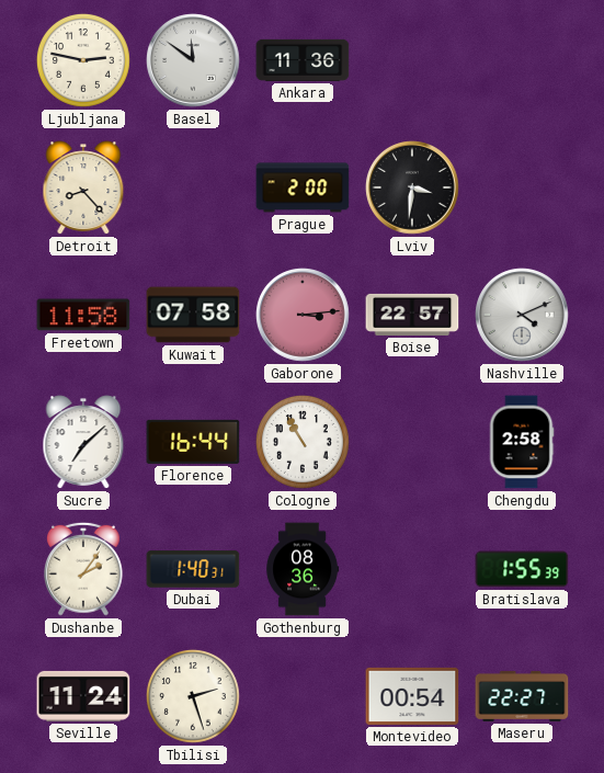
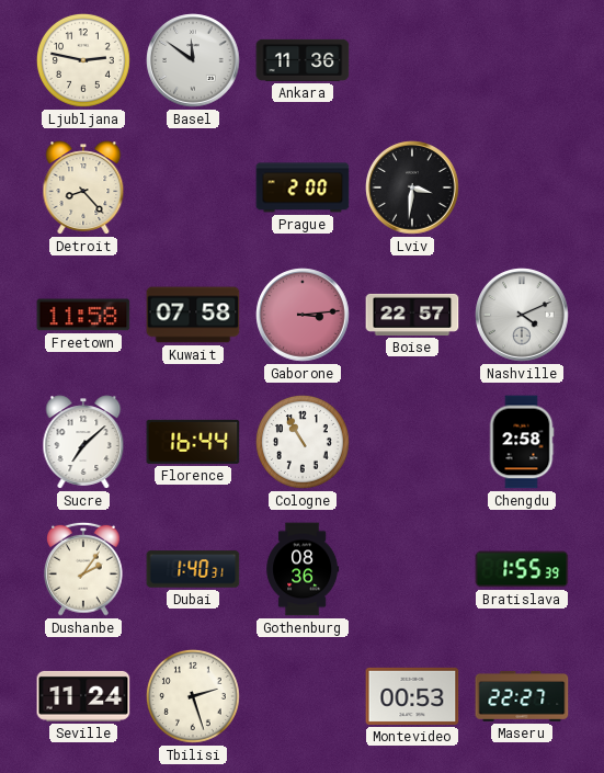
Montevideo: 00:54 -> 00:53 (412, 696)
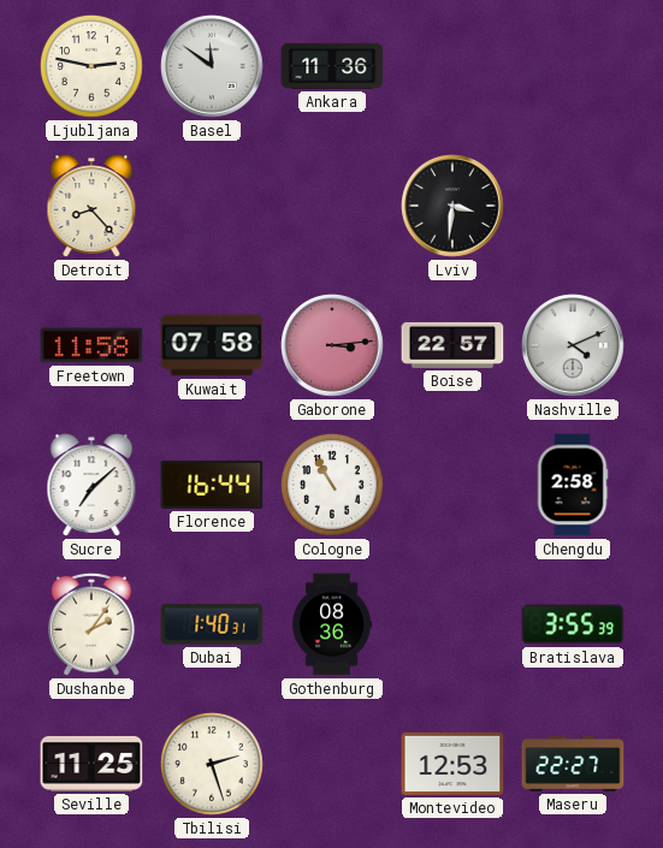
Prague: 2:00 -> none (303, 187)
Bratislava: 1:55 -> 3:55 (573, 624)
Seville: 11:24 -> 11:25 (91, 764)
Montevideo: 00:53 -> 12:53 (452, 764)
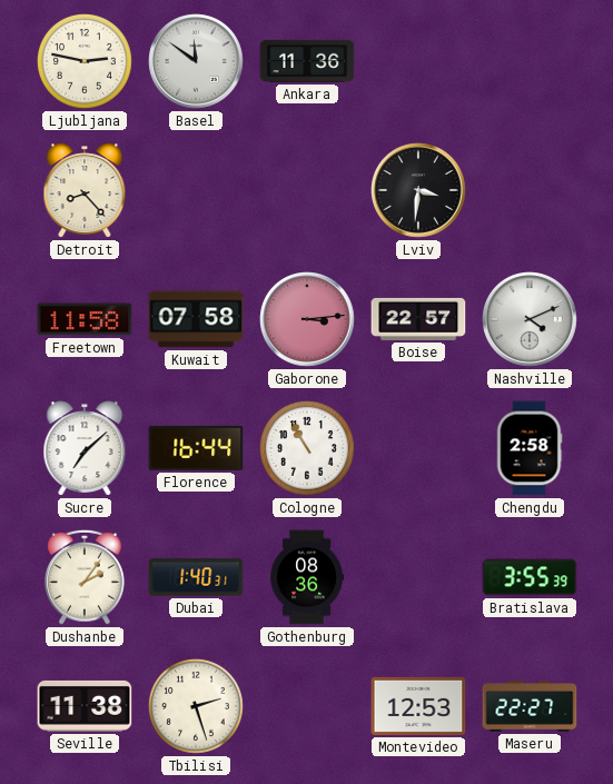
Seville: 11:25 -> 11:38 (85, 706)
